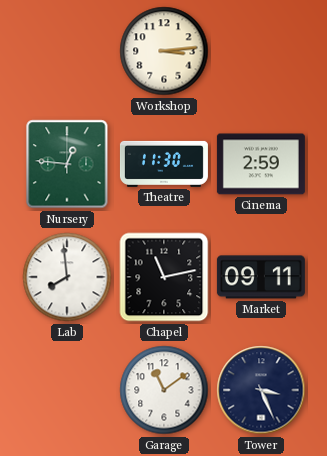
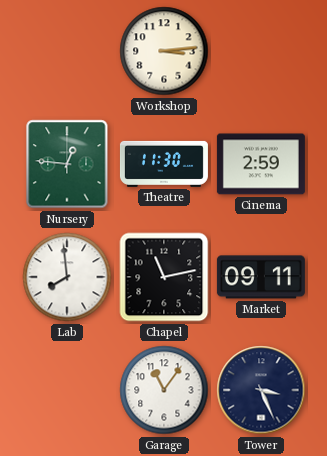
Garage: 11:09 -> 11:06 (164, 390)
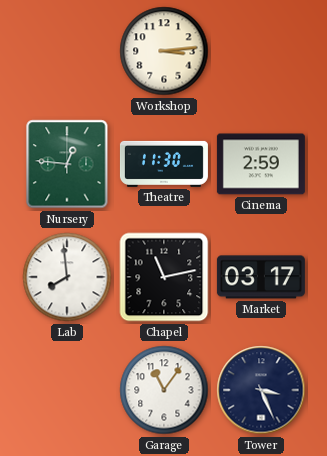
Market: 09:11 -> 03:17 (261, 277)
